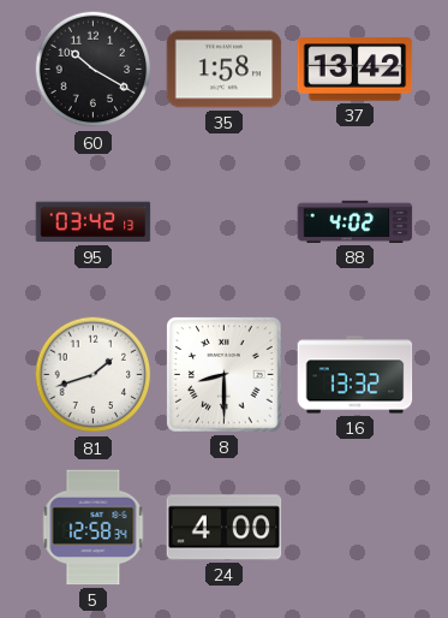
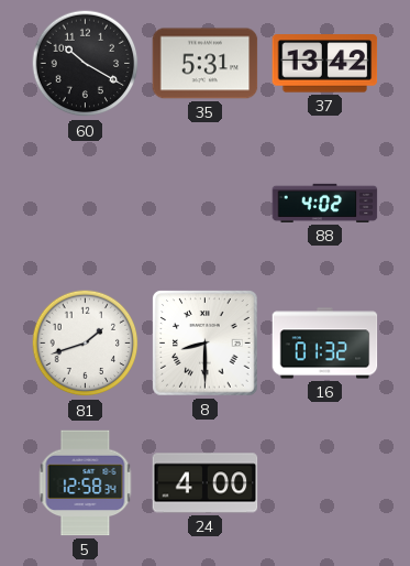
35: 1:58 -> 5:31 (206, 64)
95: 03:42 -> none (94, 222)
16: 13:32 -> 01:32 (325, 344)
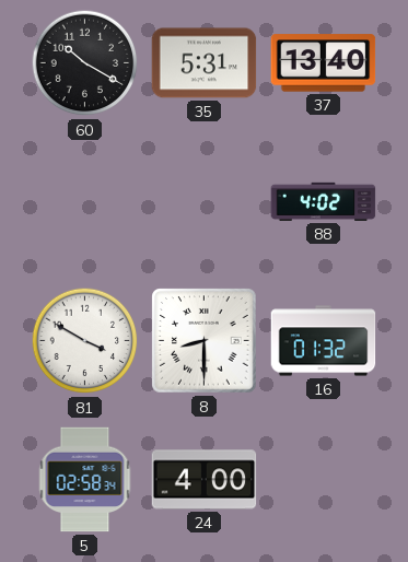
37: 13:42 -> 13:40 (324, 63)
81: 1:42 -> 3:50 (85, 341)
5: 12:58 -> 02:58 (85, 480)
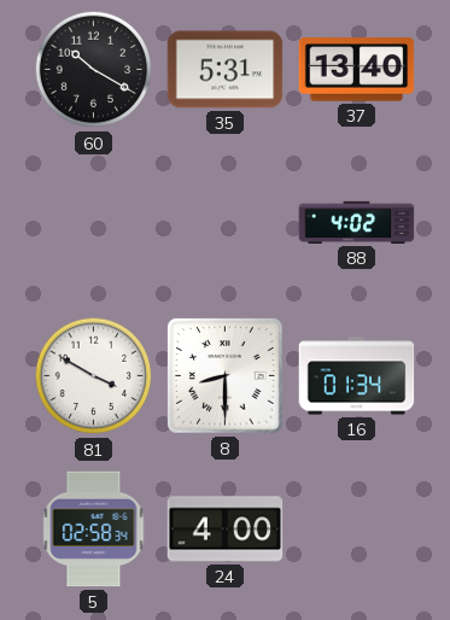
16: 01:32 -> 01:34 (357, 376)
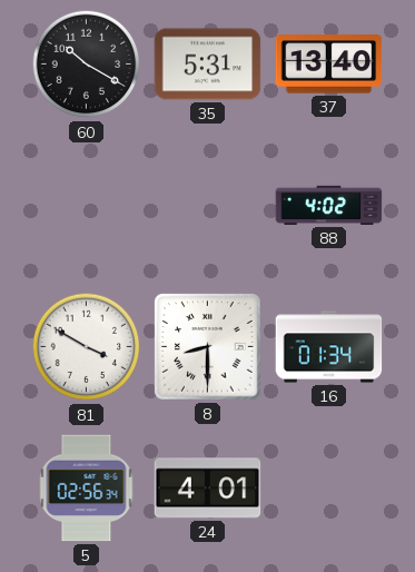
5: 02:58 -> 02:56 (87, 489)
24: 4:00 -> 4:01 (208, 489)
